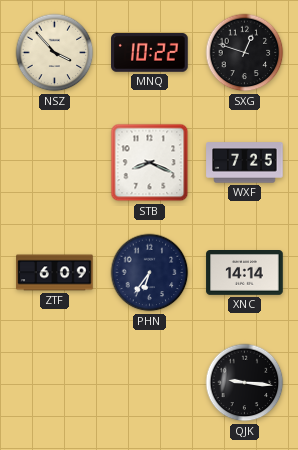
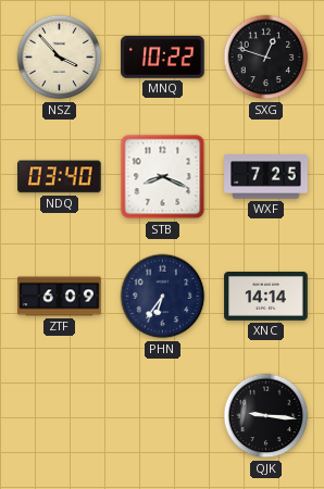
NDQ: none -> 03:40 (60, 177)
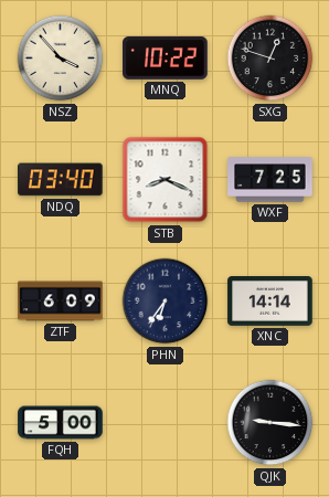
FQH: none -> 5:00 (61, 423)
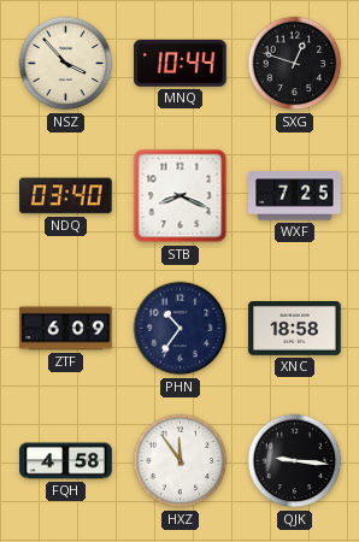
MNQ: 10:22 -> 10:44 (181, 64)
PHN: 6:36 -> 10:36 (181, 329)
XNC: 14:14 -> 18:58 (295, 329)
FQH: 5:00 -> 4:58 (66, 461)
HXZ: none -> 11:54 (181, 461)
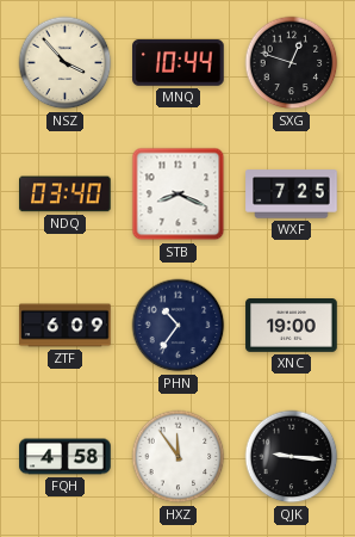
XNC: 18:58 -> 19:00 (292, 326)
